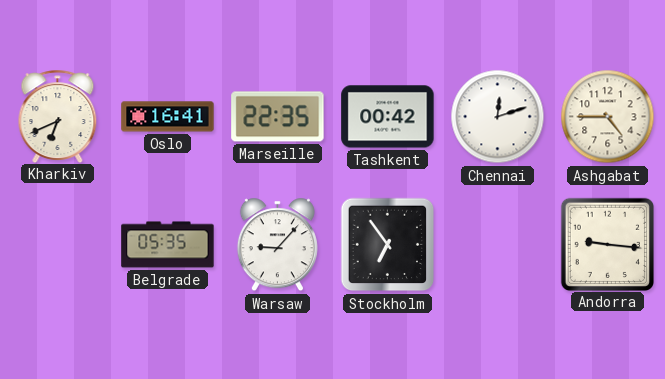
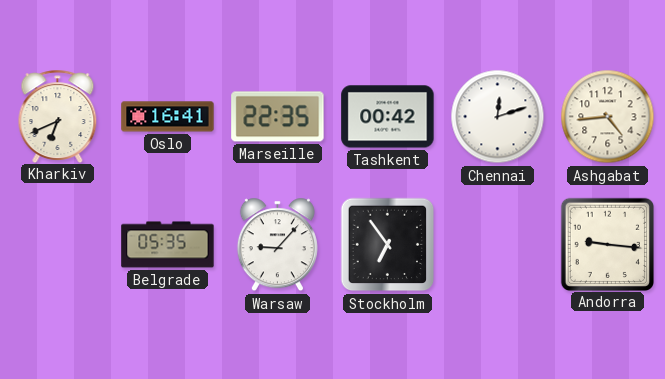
Ashgabat: 4:45 -> 4:44 (608, 117)
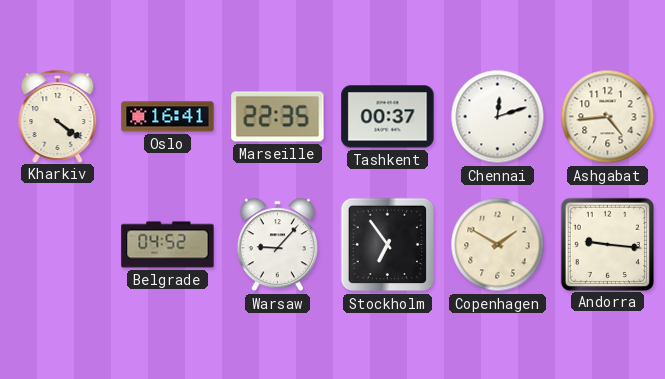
Kharkiv: 6:41 -> 4:21 (58, 116)
Tashkent: 00:42 -> 00:37 (388, 117)
Belgrade: 05:35 -> 04:52 (168, 245)
Copenhagen: none -> 1:50 (498, 245)
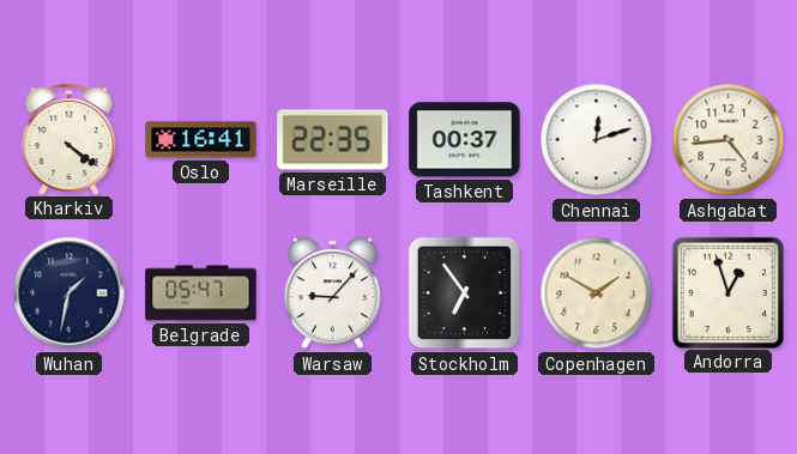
Wuhan: none -> 1:32 (70, 293)
Belgrade: 04:52 -> 05:47 (201, 293)
Andorra: 9:16 -> 12:57 (727, 292)
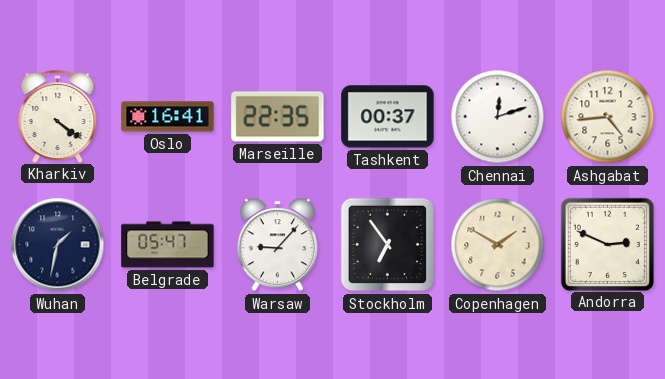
Andorra: 12:57 -> 2:49 (607, 244)
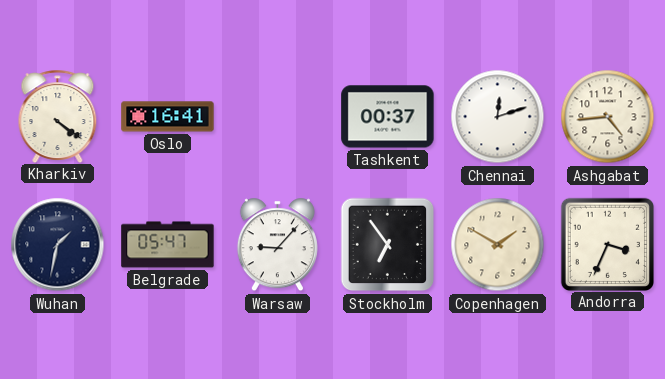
Marseille: 22:35 -> none (278, 117)
Andorra: 2:49 -> 3:34 (607, 244)
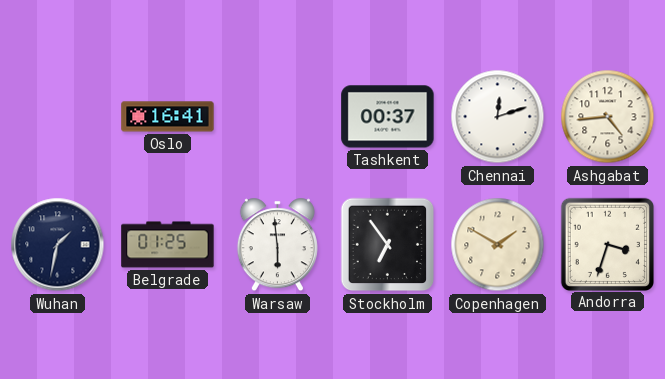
Kharkiv: 4:21 -> none (58, 116)
Belgrade: 05:47 -> 01:25 (168, 245)
Warsaw: 9:07 -> 5:59 (277, 245)
Andorra: 3:34 -> 3:33 (607, 244)
